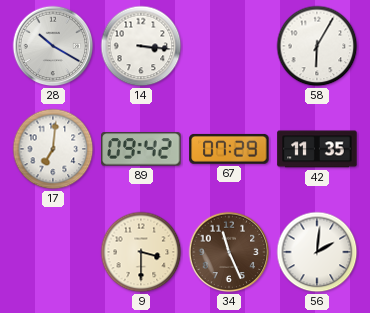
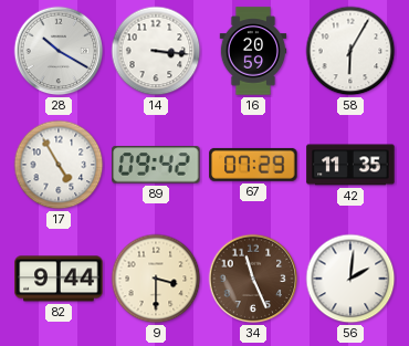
16: none -> 20:59 (253, 51)
17: 7:01 -> 4:55 (59, 165)
82: none -> 9:44 (59, 279)
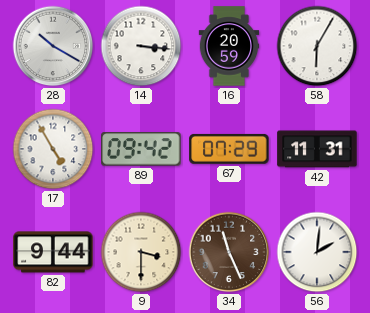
42: 11:35 -> 11:31 (317, 149)
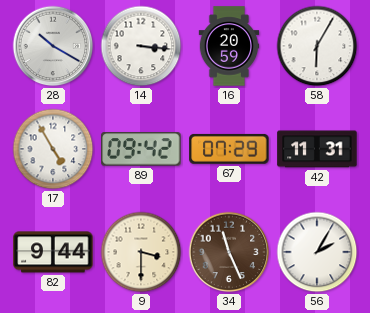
56: 2:01 -> 2:05 (317, 252)
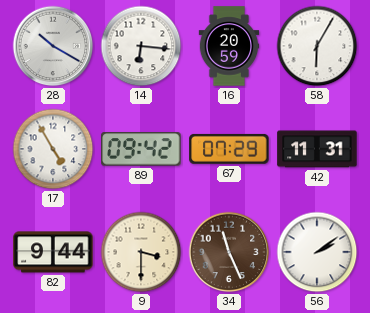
14: 3:16 -> 6:16 (141, 46)
56: 2:05 -> 2:09 (317, 252)
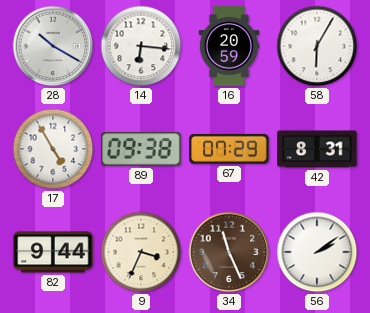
89: 09:42 -> 09:38 (141, 149)
42: 11:31 -> 8:31 (317, 149)
9: 3:30 -> 3:34 (141, 252)
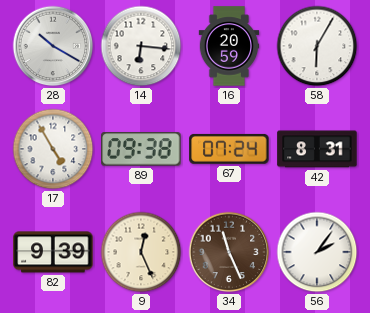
67: 07:29 -> 07:24 (229, 149)
82: 9:44 -> 9:39 (53, 252)
9: 3:34 -> 12:26 (141, 252)
56: 2:09 -> 2:06 (317, 252)
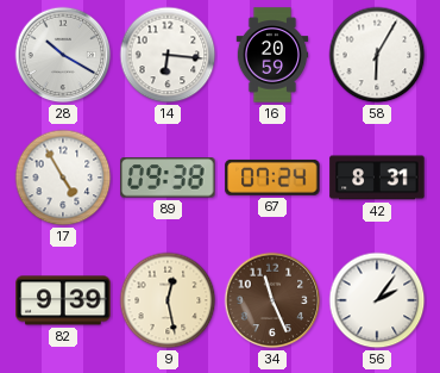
9: 12:26 -> 12:28 (168, 300)
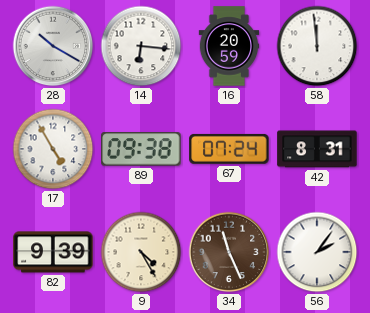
58: 6:05 -> 11:59 (317, 46)
9: 12:28 -> 4:25 (141, 252)
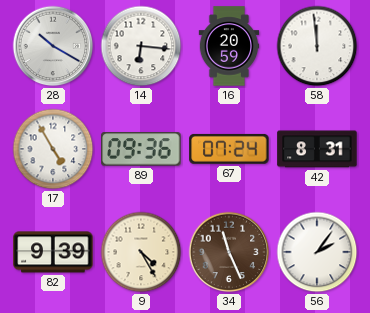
89: 09:38 -> 09:36 (141, 149)
